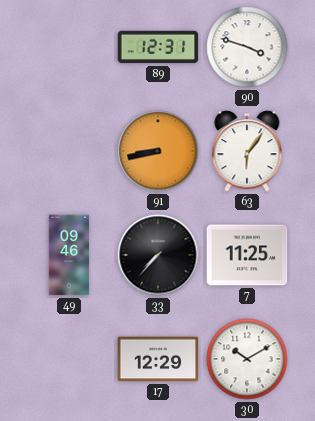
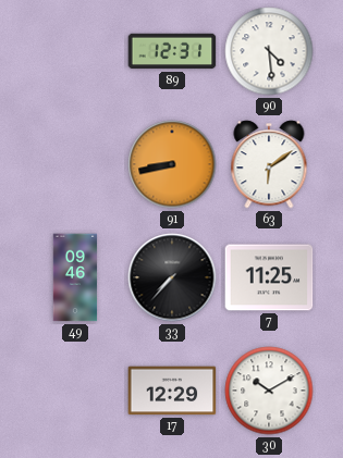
90: 3:48 -> 4:29 (269, 51)
63: 6:06 -> 6:09 (269, 164)
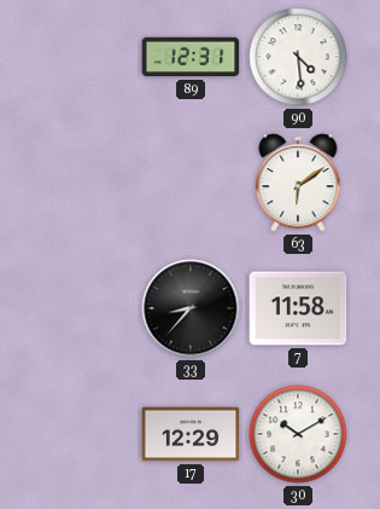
91: 8:43 -> none (172, 164)
49: 09:46 -> none (75, 277)
33: 7:37 -> 8:37 (191, 308)
7: 11:25 -> 11:58 (298, 308)
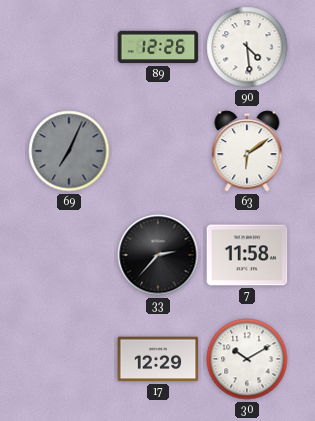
89: 12:31 -> 12:26 (158, 47)
69: none -> 7:04 (69, 151)
33: 8:37 -> 2:37 (158, 255)
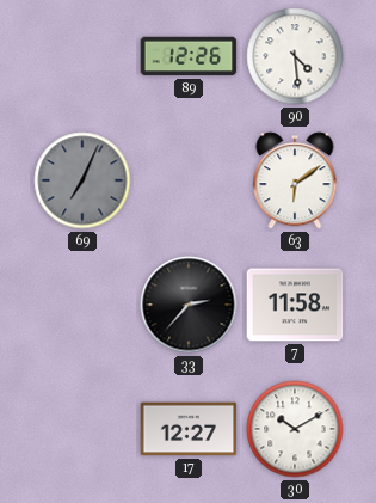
17: 12:29 -> 12:27 (189, 429)
